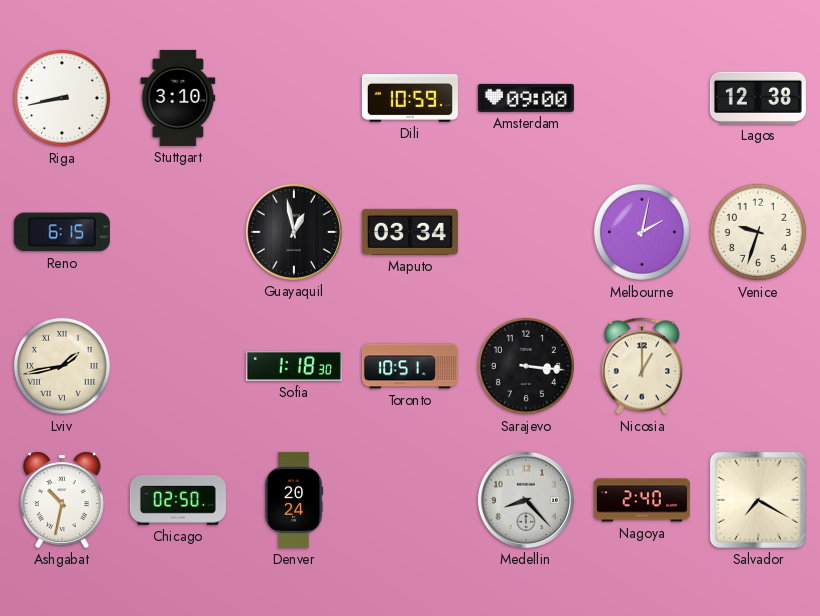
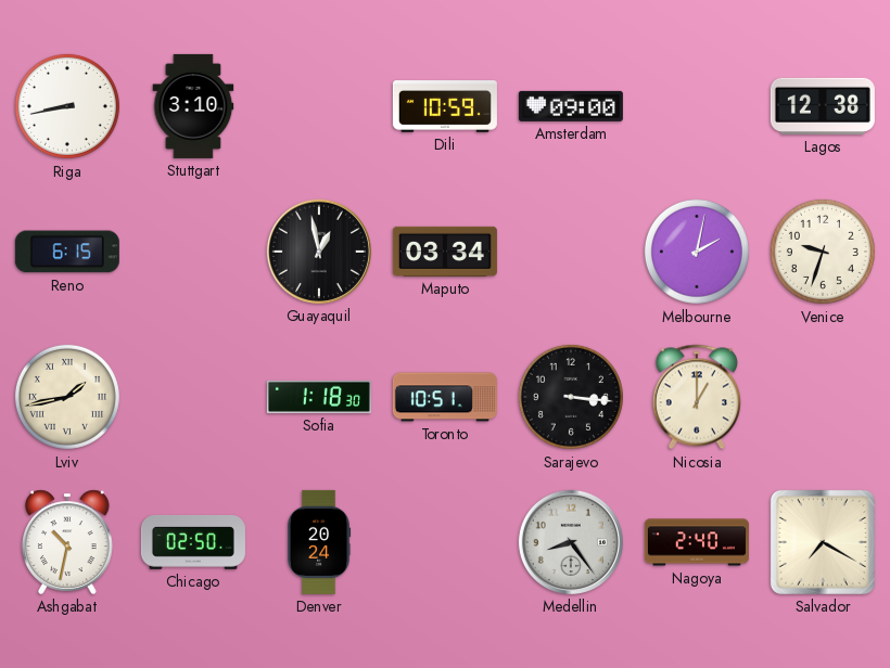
Medellin: 8:23 -> 8:24 (571, 542)
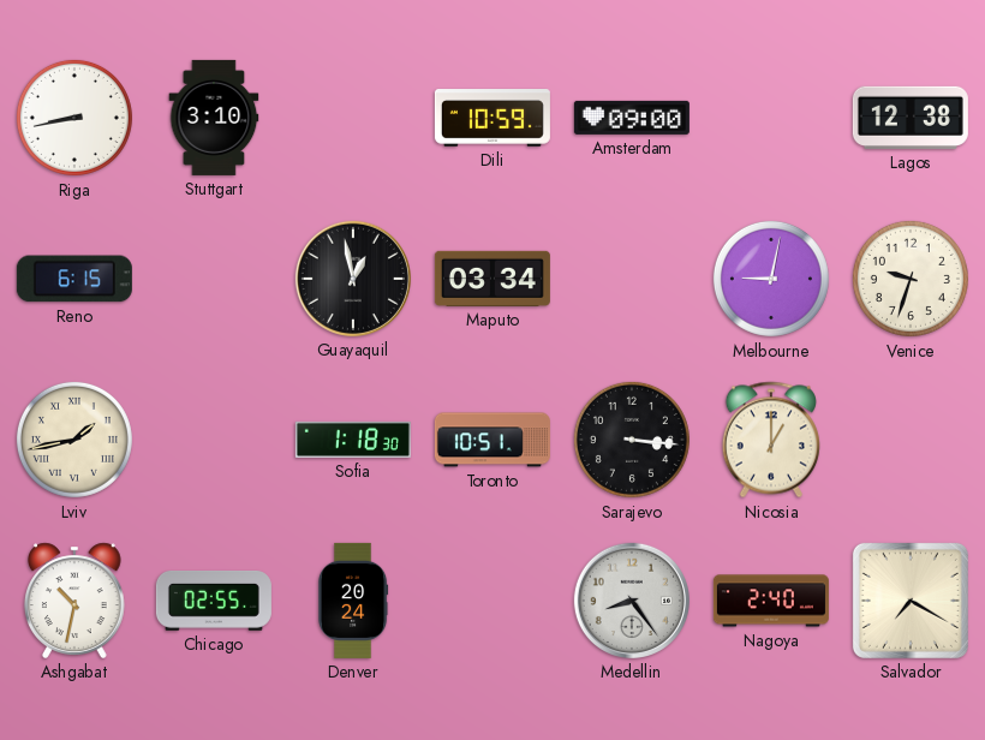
Melbourne: 2:02 -> 9:02 (771, 279)
Chicago: 02:50 -> 02:55 (214, 602)
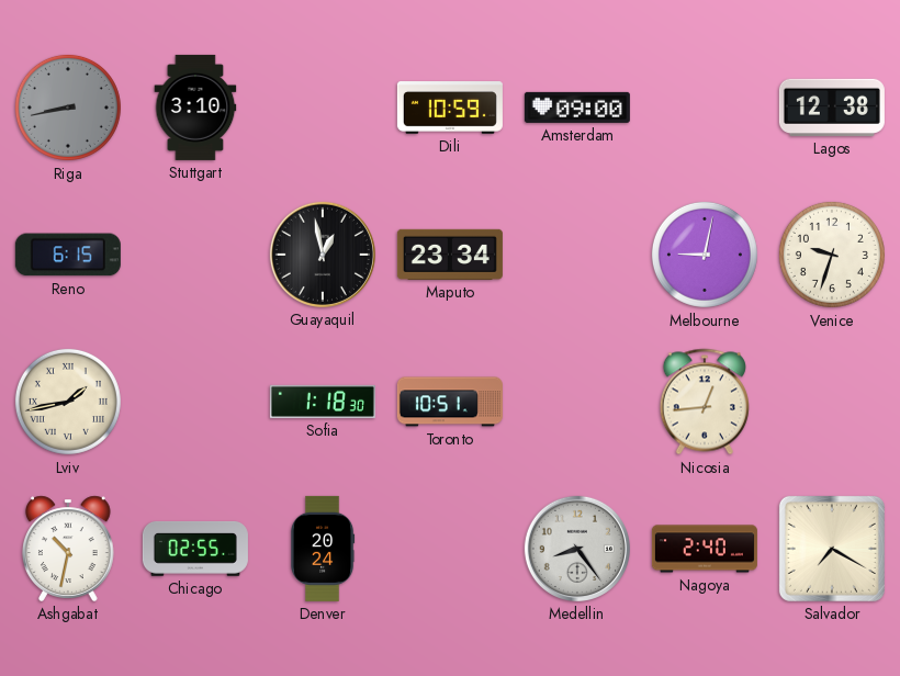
Riga dial: white -> grey (68, 108)
Maputo: 03:34 -> 23:34 (450, 255)
Sarajevo: 3:16 -> none (632, 440)
Nicosia: 1:00 -> 12:44 (705, 402)
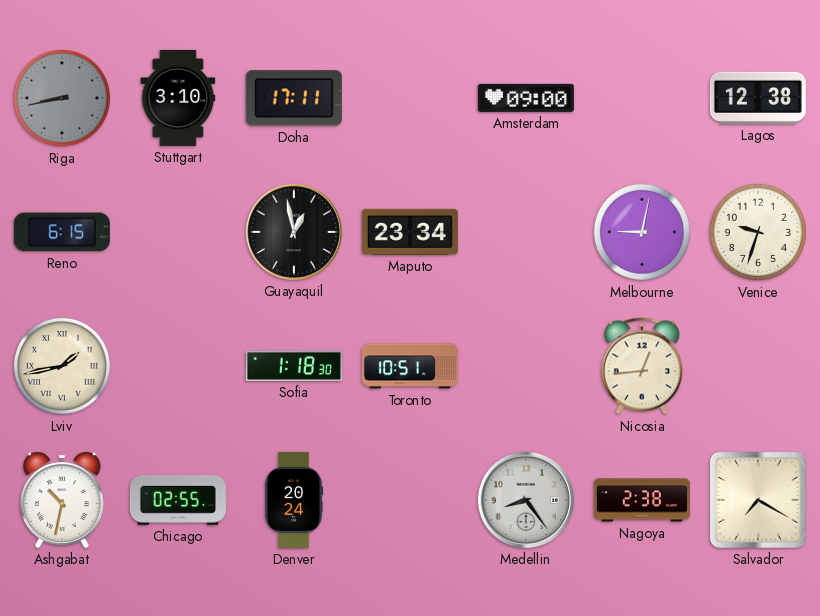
Doha: none -> 17:11 (294, 98)
Dili: 10:59 -> none (450, 109)
Nagoya: 2:40 -> 2:38 (642, 500)
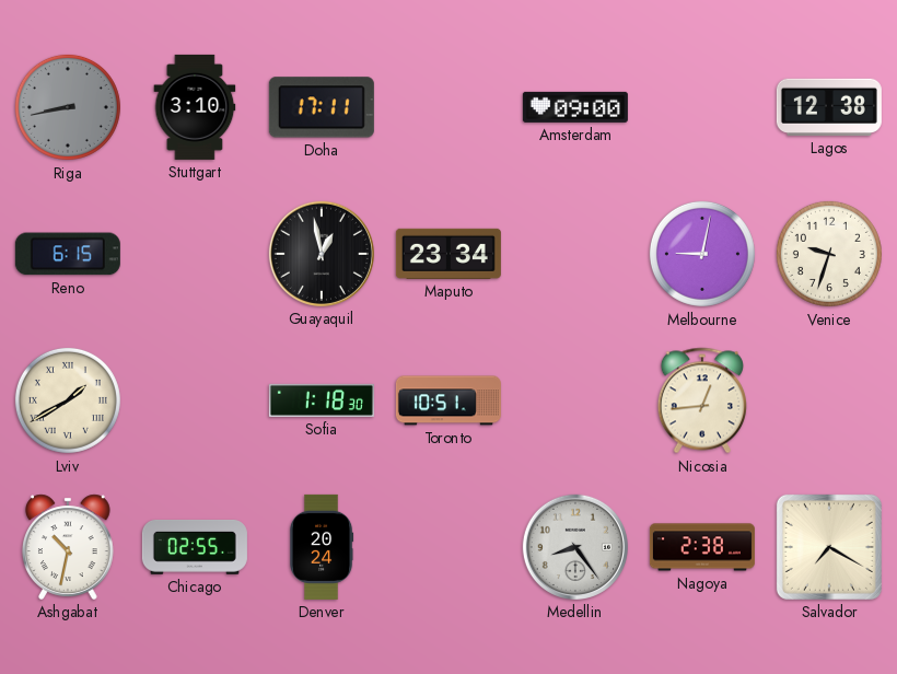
Lviv: 1:43 -> 1:40 (68, 400)
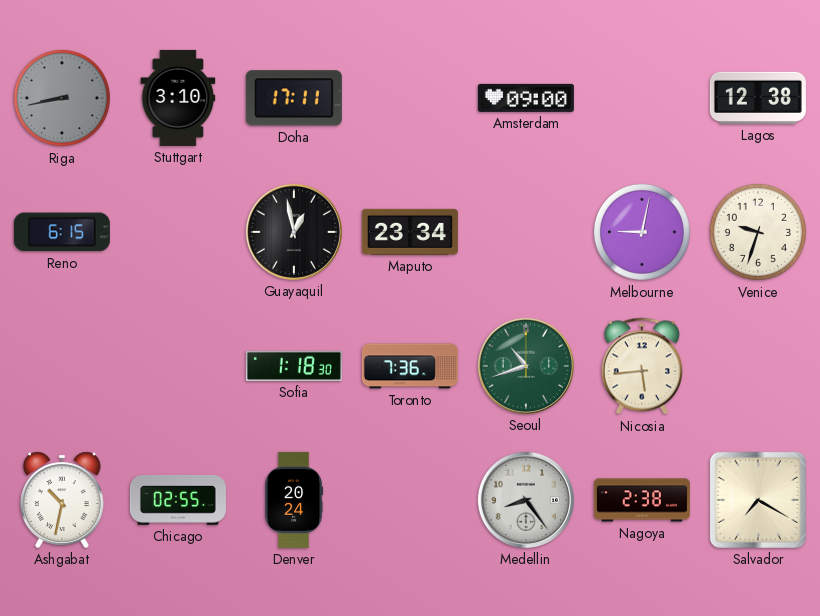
Lviv: 1:40 -> none (68, 400)
Toronto: 10:51 -> 7:36 (410, 366)
Seoul: none -> 10:42 (526, 366)
Nicosia: 12:44 -> 5:44 (642, 366)
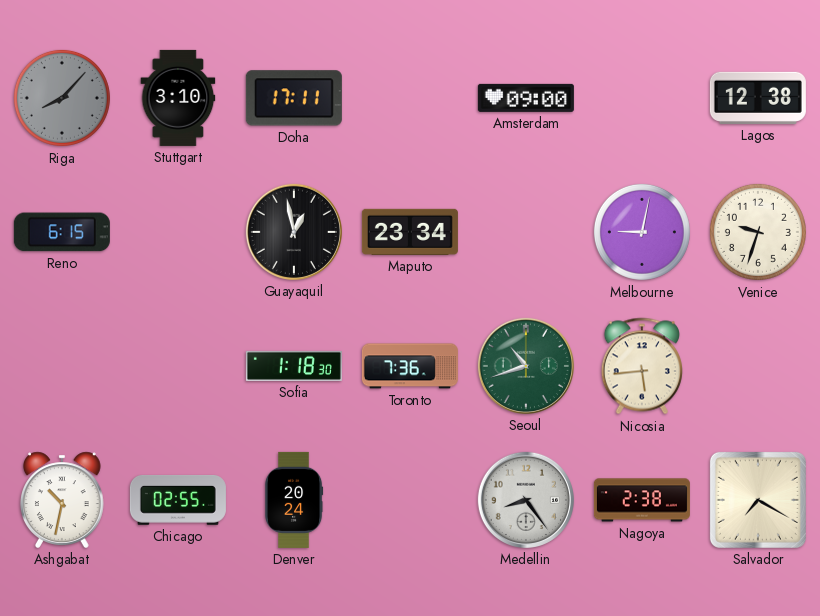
Riga: 8:43 -> 8:07 (62, 98)
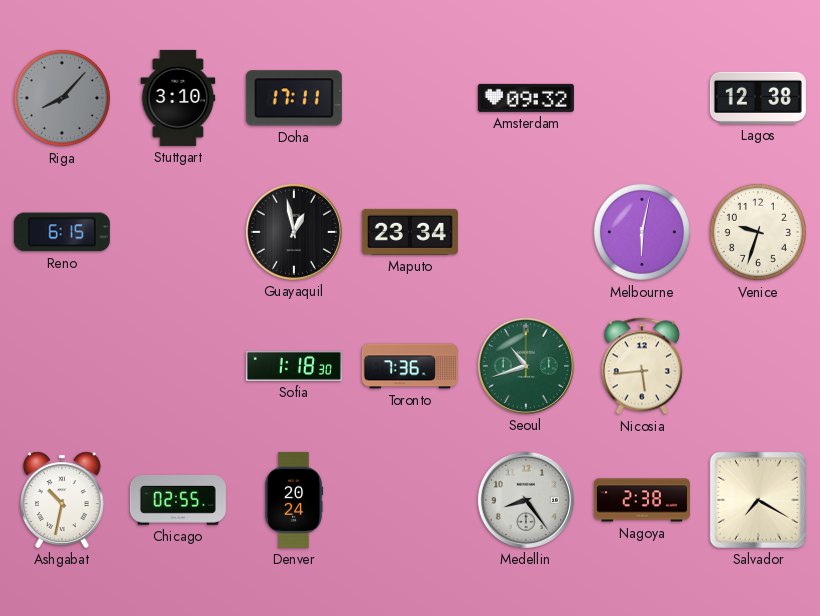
Amsterdam: 09:00 -> 09:32 (526, 98)
Melbourne: 9:02 -> 6:02 (642, 232)
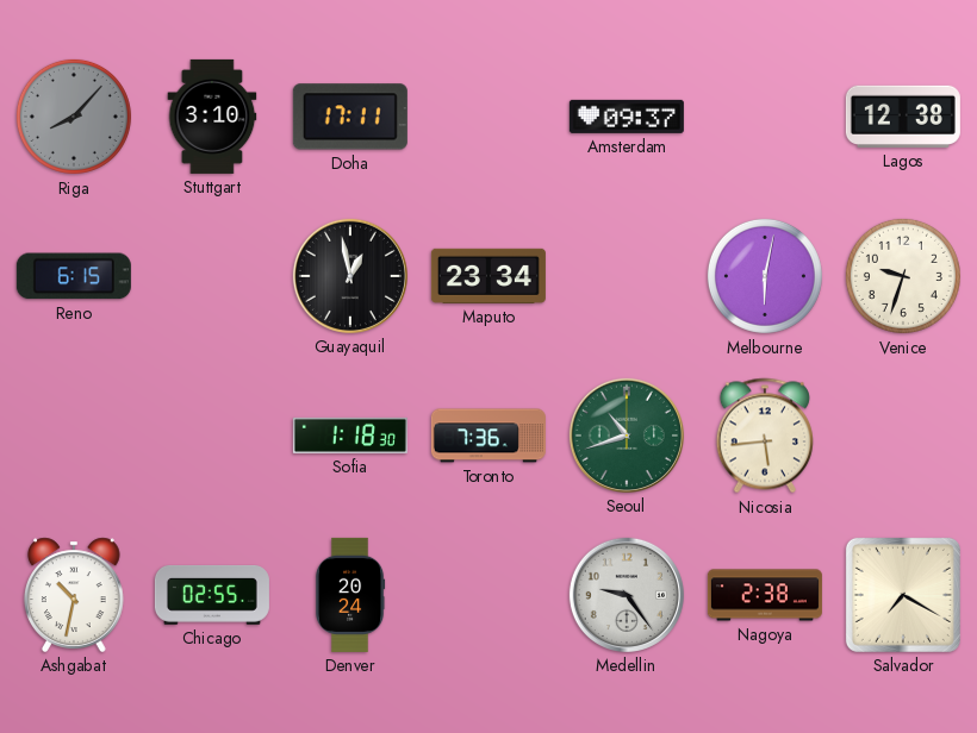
Amsterdam: 09:32 -> 09:37 (627, 117)
Medellin: 8:24 -> 9:24 (627, 595)
